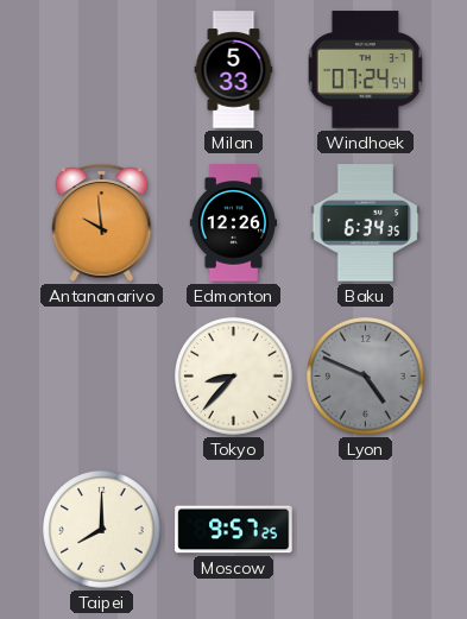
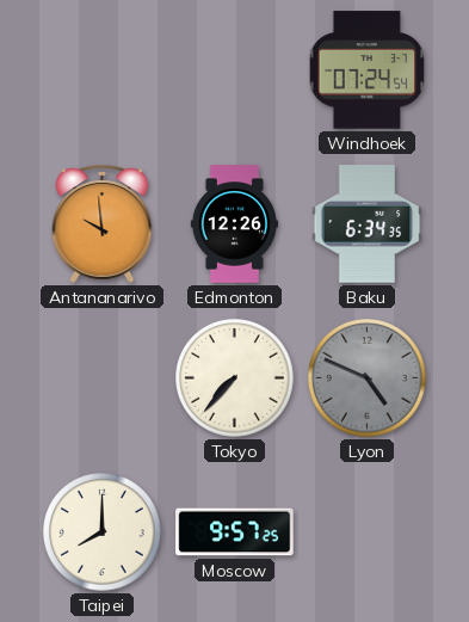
Milan: 5:33 -> none (234, 70)
Tokyo: 8:37 -> 7:37 (235, 378)
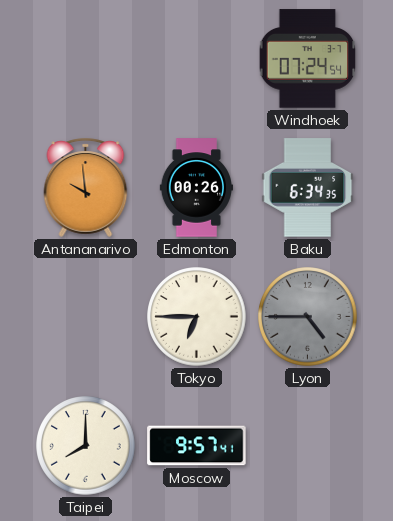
Edmonton: 12:26 -> 00:26 (196, 188)
Tokyo: 7:37 -> 6:45 (197, 317)
Lyon: 4:49 -> 4:45 (308, 317)
Moscow: 9:57:25 -> 9:57:41 (197, 446)
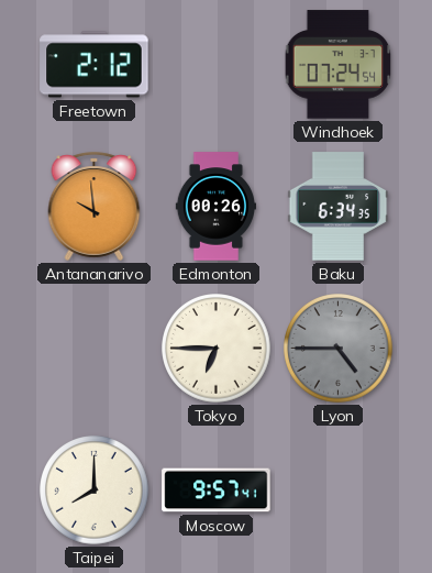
Freetown: none -> 2:12 (95, 65)
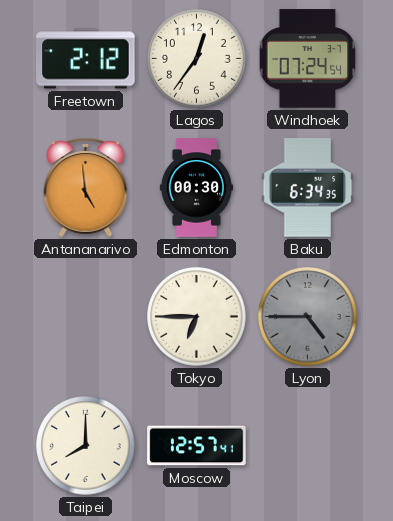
Lagos: none -> 12:36 (197, 59)
Antananarivo: 9:59 -> 4:59 (86, 187)
Edmonton: 00:26 -> 00:30 (196, 188)
Moscow: 9:57 -> 12:57 (197, 446)
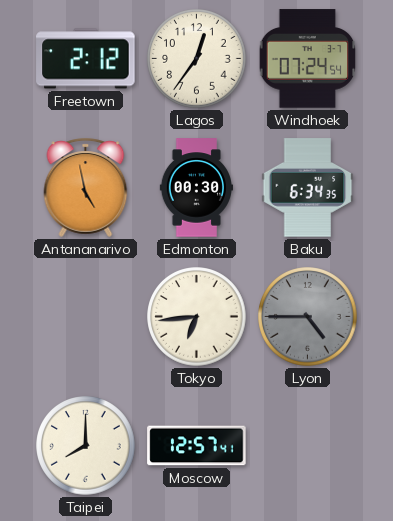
Antananarivo: 4:59 -> 4:58 (86, 187)
Tokyo: 6:45 -> 6:44 (197, 317)
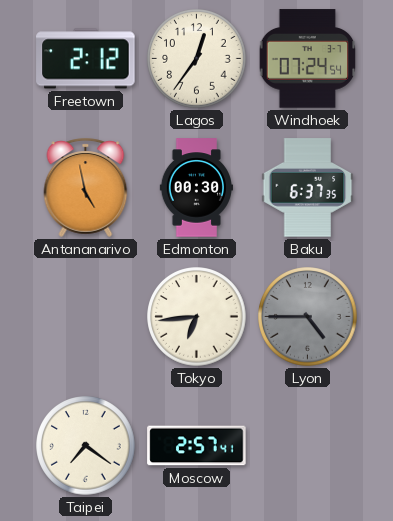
Baku: 6:34 -> 6:37 (308, 188)
Taipei: 8:00 -> 7:21 (86, 446)
Moscow: 12:57 -> 2:57 (197, 446)
